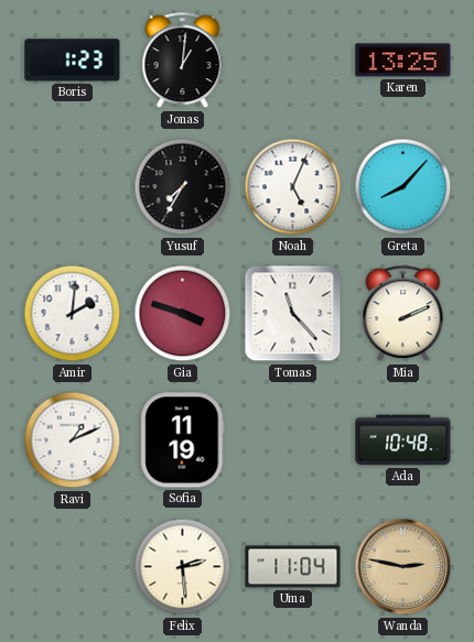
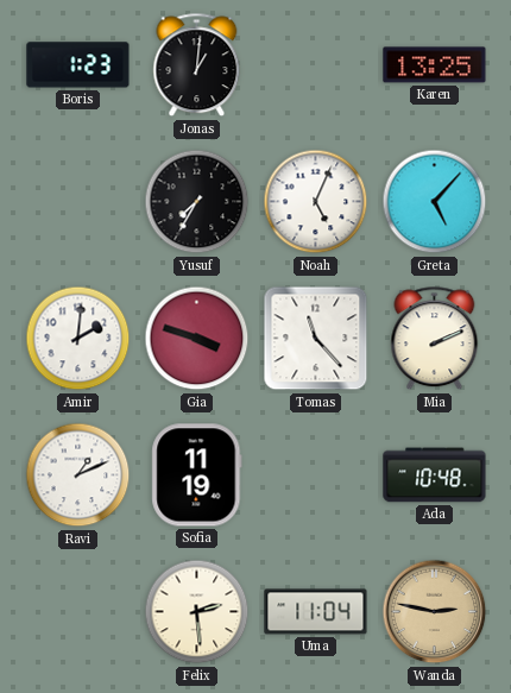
Greta: 8:07 -> 5:07 (435, 202)
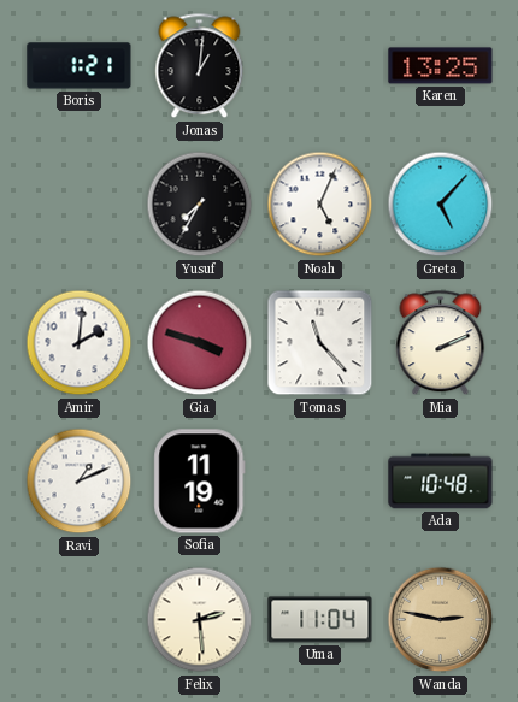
Boris: 1:23 -> 1:21 (80, 66)
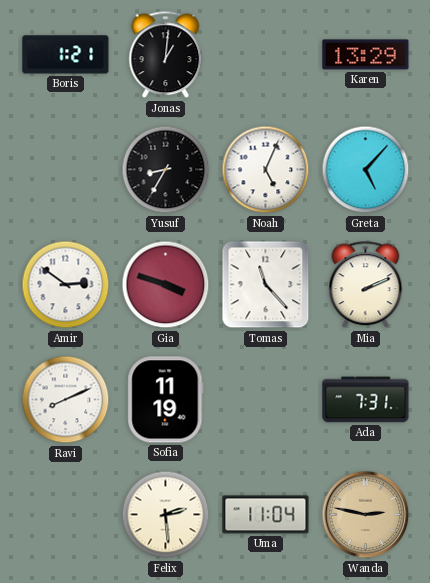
Karen: 13:25 -> 13:29 (366, 55)
Yusuf: 7:35 -> 8:35 (166, 170)
Amir: 2:01 -> 2:51 (66, 285)
Ravi: 1:11 -> 8:11 (66, 400)
Ada: 10:48 -> 7:31 (366, 400)
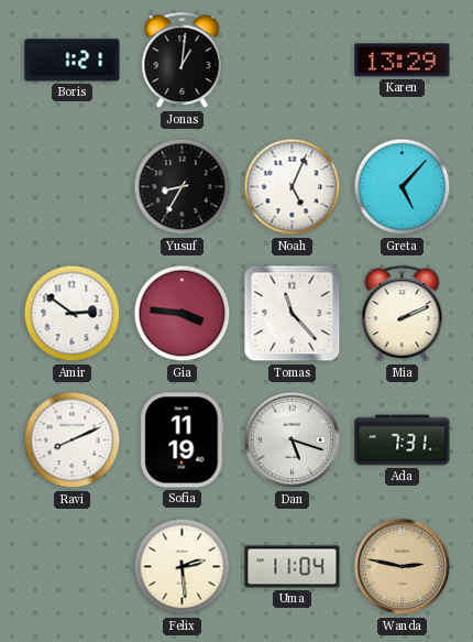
Gia: 3:48 -> 3:46 (183, 314)
Dan: none -> 5:18 (293, 440)
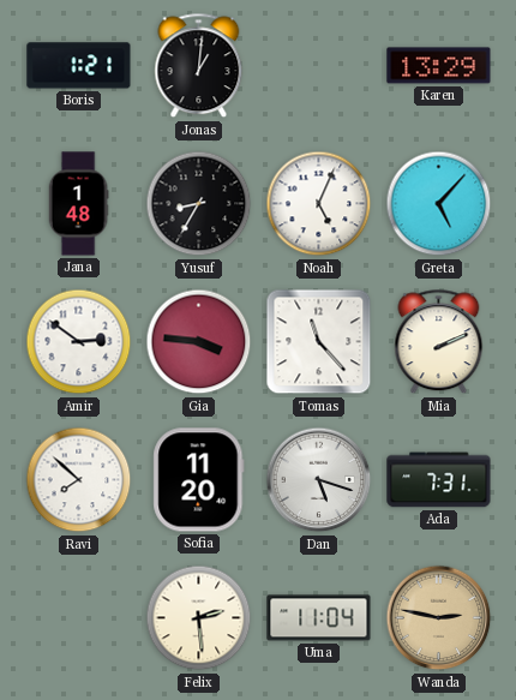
Jana: none -> 1:48 (78, 204)
Ravi: 8:11 -> 7:52 (79, 480)
Sofia: 11:19 -> 11:20 (199, 480)
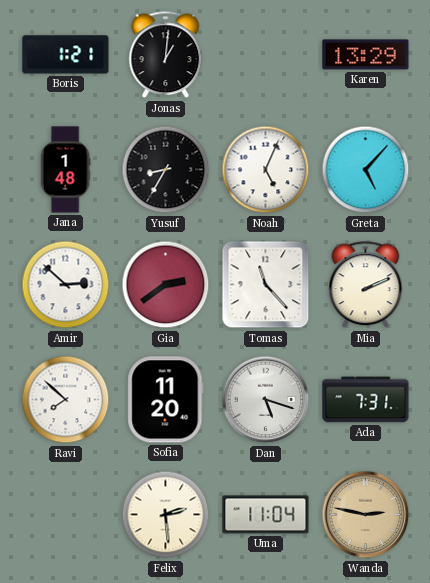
Amir: 2:51 -> 2:52 (66, 285)
Gia: 3:46 -> 2:39 (166, 285)
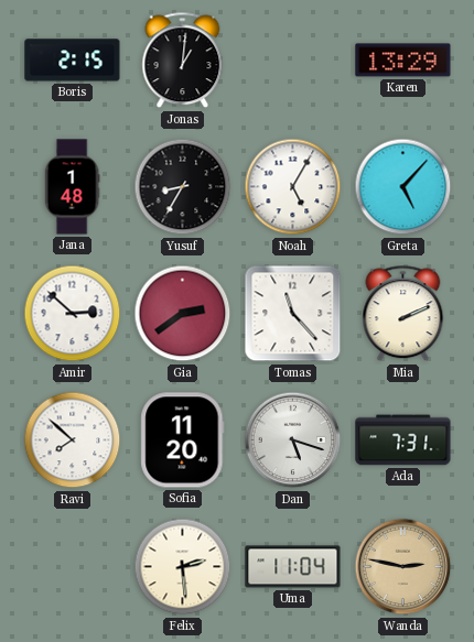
Boris: 1:21 -> 2:15 (73, 61)
Noah: 5:04 -> 5:05 (293, 187)
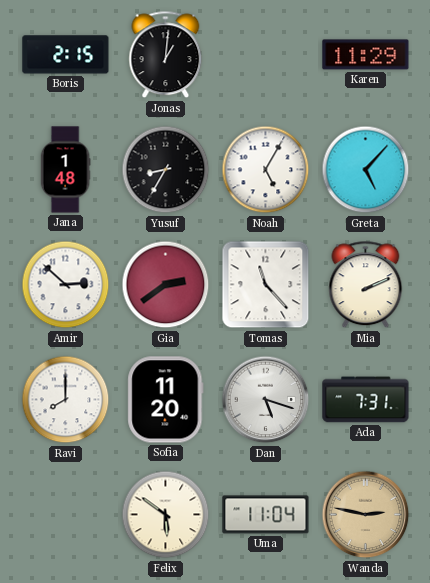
Karen: 13:29 -> 11:29 (366, 55)
Ravi: 7:52 -> 8:00 (66, 400)
Felix: 2:29 -> 5:51 (166, 515)
